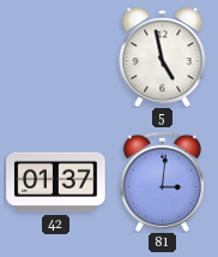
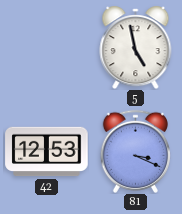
42: 01:37 -> 12:53 (47, 152)
81: 3:01 -> 3:19 (135, 151)
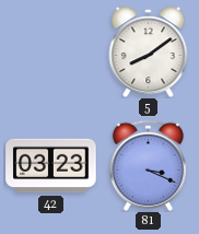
5: 4:58 -> 8:09 (149, 52)
42: 12:53 -> 03:23 (51, 166)
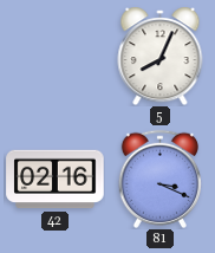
5: 8:09 -> 8:04 (161, 57)
42: 03:23 -> 02:16 (56, 180)
